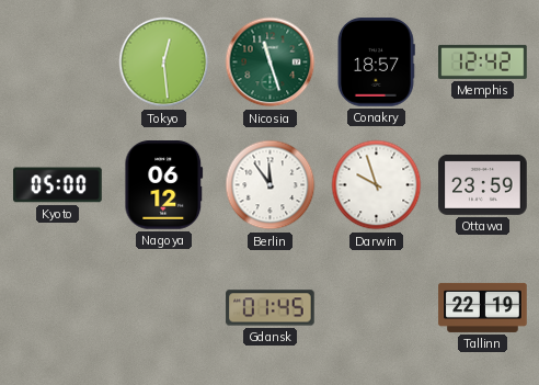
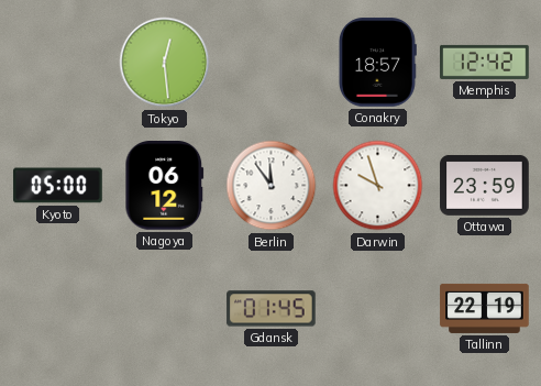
Nicosia: 11:27 -> none (271, 63)
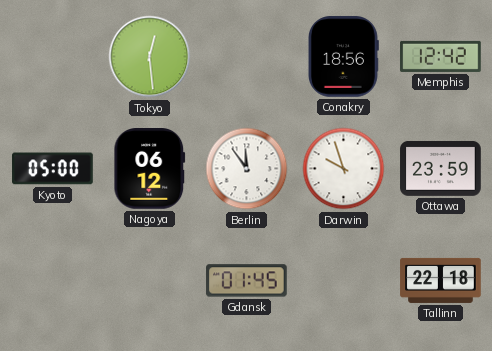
Conakry: 18:57 -> 18:56 (343, 57)
Tallinn: 22:19 -> 22:18 (441, 280)
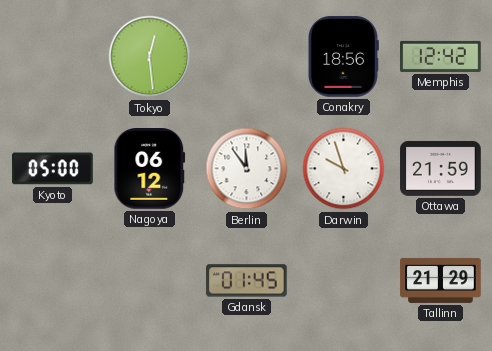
Ottawa: 23:59 -> 21:59 (441, 168)
Tallinn: 22:18 -> 21:29 (441, 280)
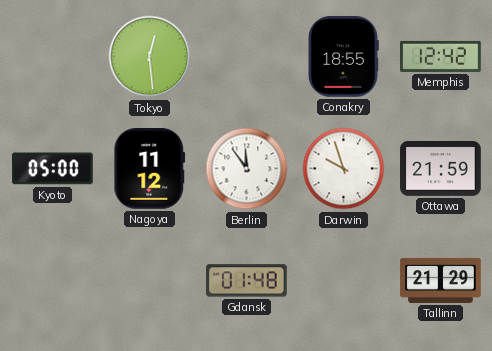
Conakry: 18:56 -> 18:55 (343, 57)
Nagoya: 06:12 -> 11:12 (150, 169)
Gdansk: 01:45 -> 01:48 (247, 281)
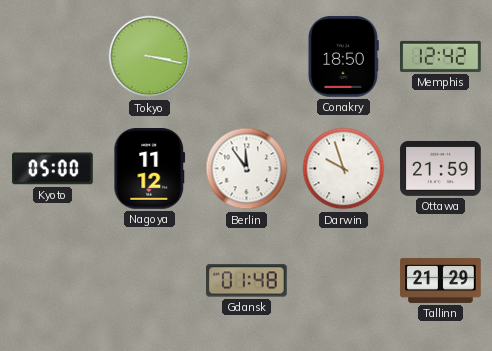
Tokyo: 12:29 -> 3:17 (150, 57)
Conakry: 18:55 -> 18:50 (343, 57)
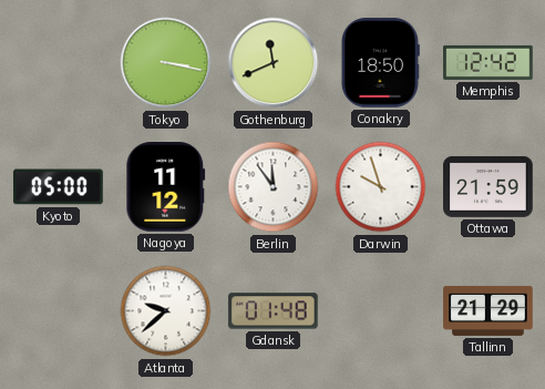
Gothenburg: none -> 11:41 (274, 63)
Atlanta: none -> 9:38 (166, 311)
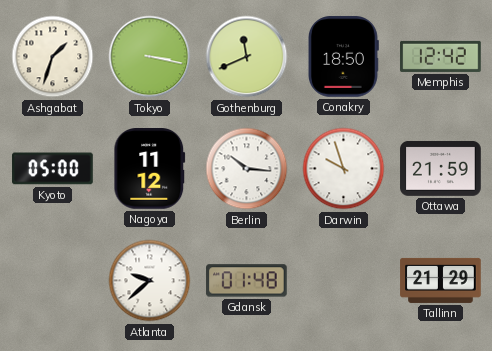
Ashgabat: none -> 1:33 (53, 57)
Berlin: 11:54 -> 10:16 (247, 169)
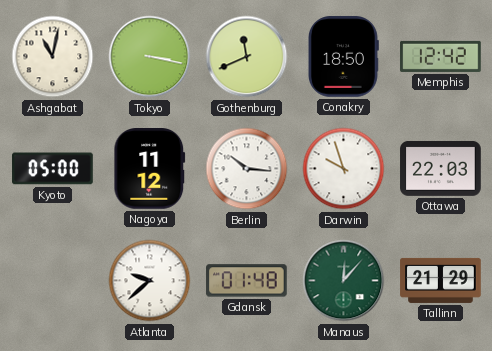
Ashgabat: 1:33 -> 11:02 (53, 57)
Ottawa: 21:59 -> 22:03 (441, 168)
Manaus: none -> 12:07 (344, 281)
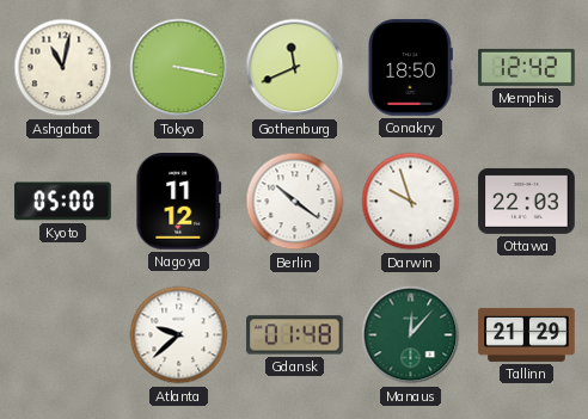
Berlin: 10:16 -> 10:21 (295, 202)
